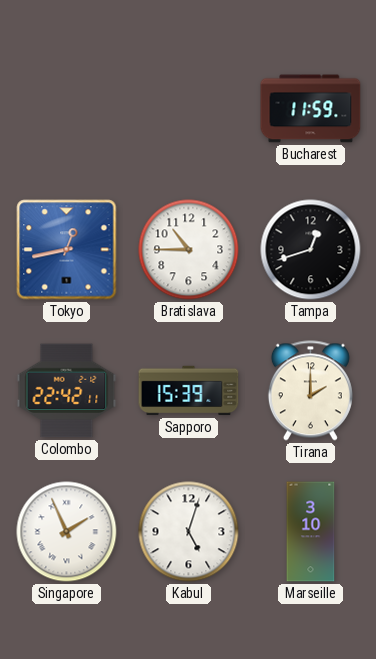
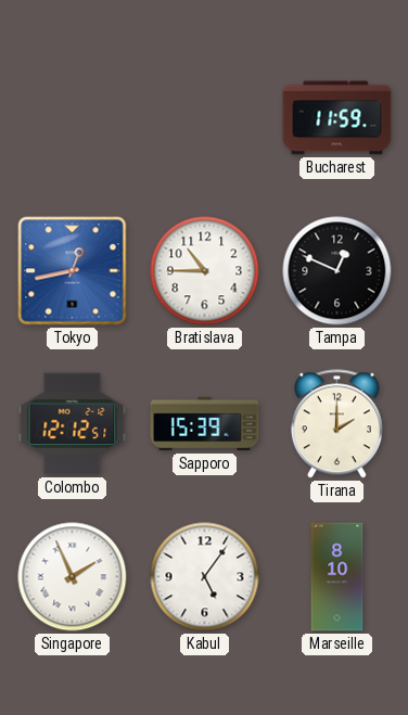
Tampa: 12:42 -> 12:49 (337, 271)
Colombo: 22:42 -> 12:12 (73, 424)
Kabul: 5:03 -> 5:06 (205, 577)
Marseille: 3:10 -> 8:10 (337, 577)
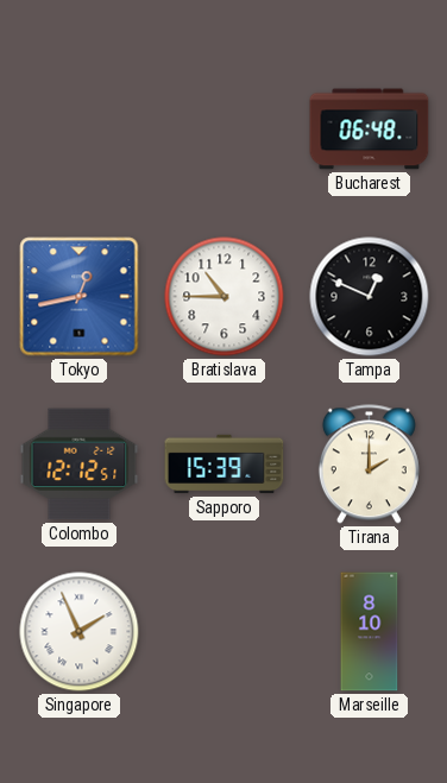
Bucharest: 11:59 -> 06:48 (370, 130)
Kabul: 5:06 -> none (205, 577)
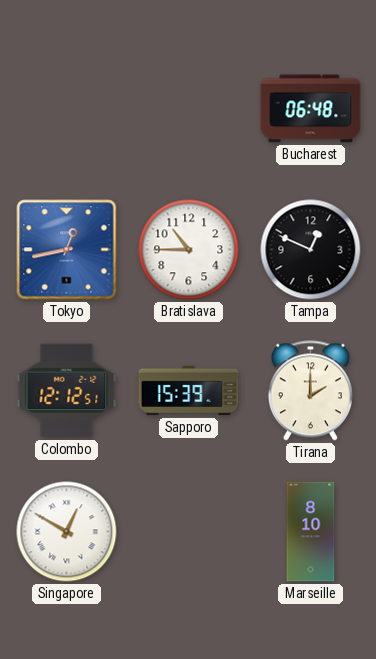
Singapore: 1:56 -> 12:50 (67, 532)
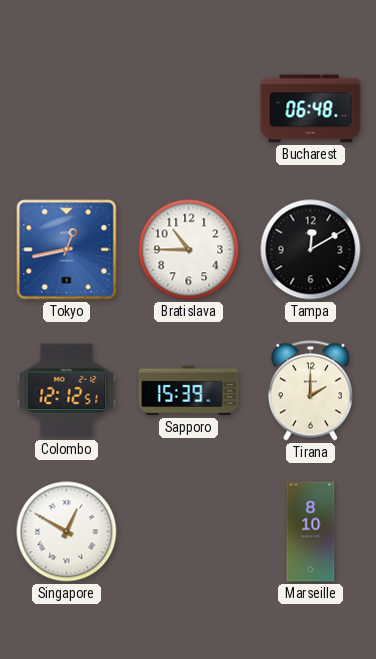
Tampa: 12:49 -> 12:10 (311, 250)
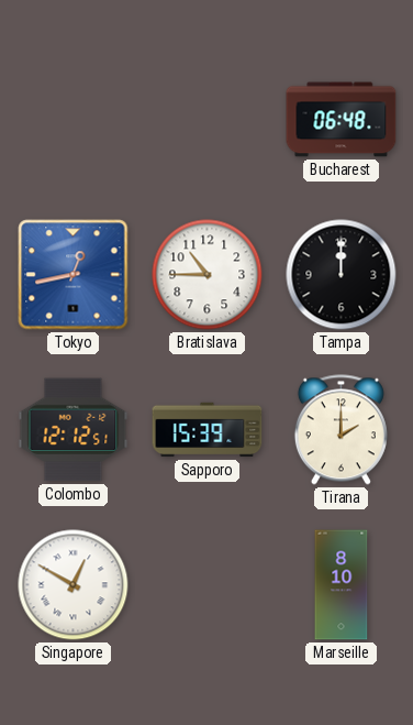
Tampa: 12:10 -> 12:00 (342, 275)
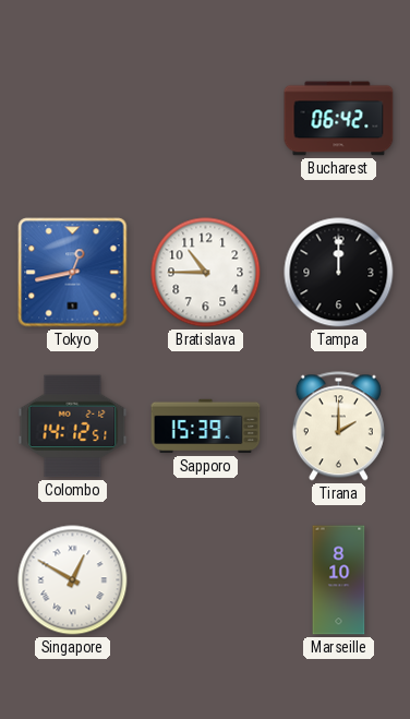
Bucharest: 06:48 -> 06:42 (339, 119)
Colombo: 12:12 -> 14:12 (73, 427)
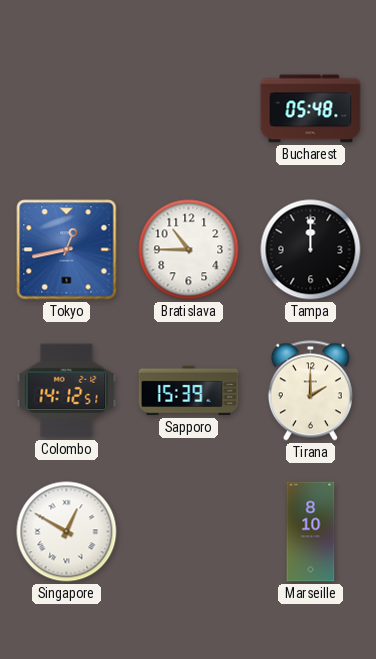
Bucharest: 06:42 -> 05:48 (311, 109)
